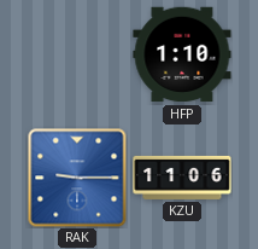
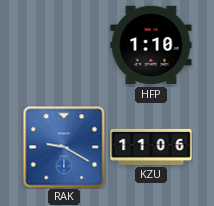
RAK: 9:15 -> 9:20 (64, 147)
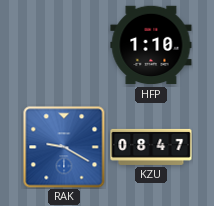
KZU: 11:06 -> 08:47 (151, 147)
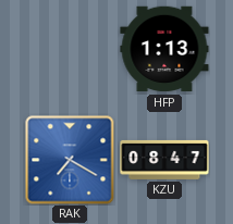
HFP: 1:10 -> 1:13 (164, 49)
RAK: 9:20 -> 7:20 (70, 160)
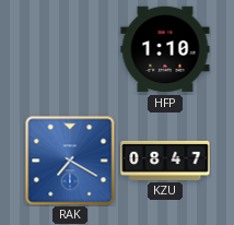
HFP: 1:13 -> 1:10 (165, 49)
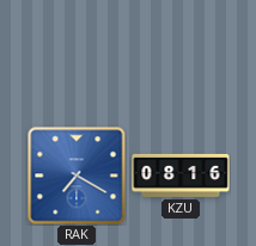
HFP: 1:10 -> none (165, 49)
KZU: 08:47 -> 08:16 (181, 176)
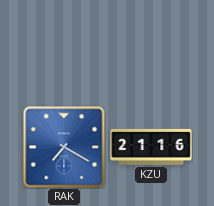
KZU: 08:16 -> 21:16 (151, 147)
